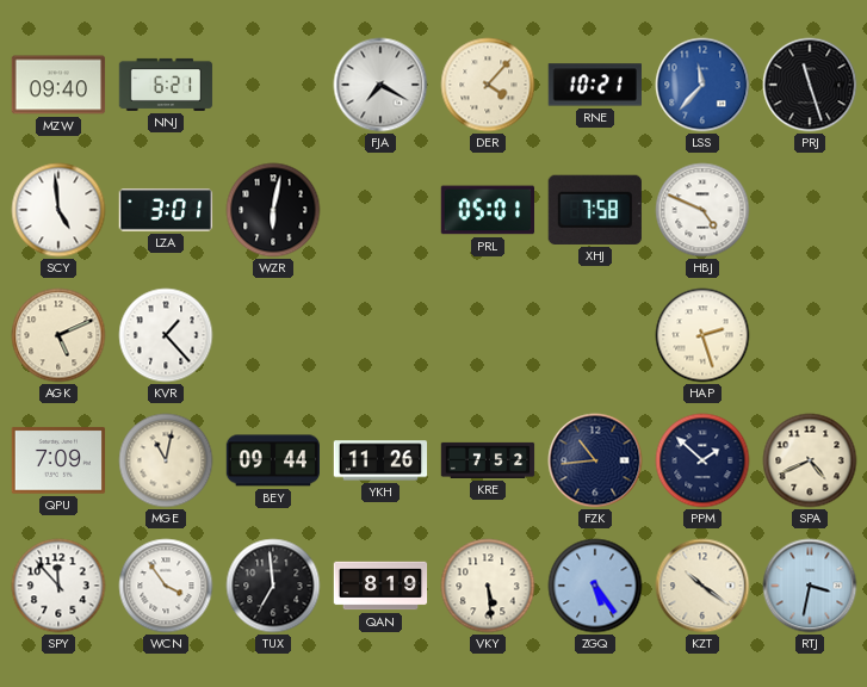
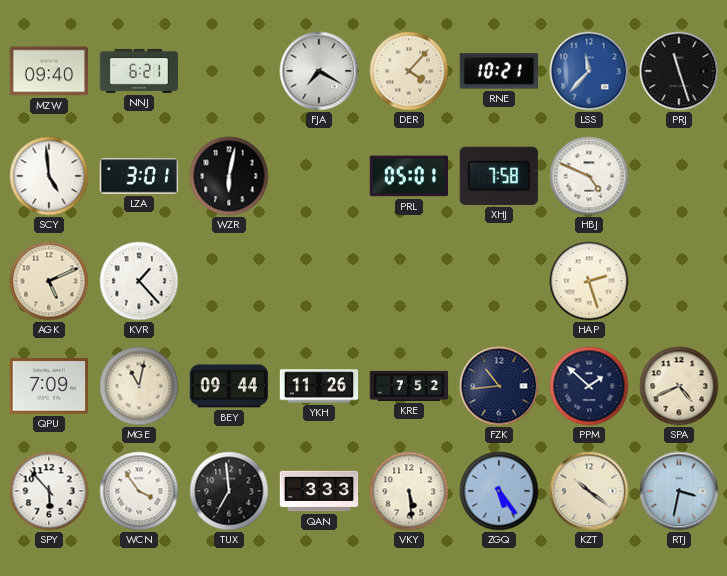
SPY: 11:53 -> 5:53 (49, 491)
QAN: 8:19 -> 3:33 (319, 491)
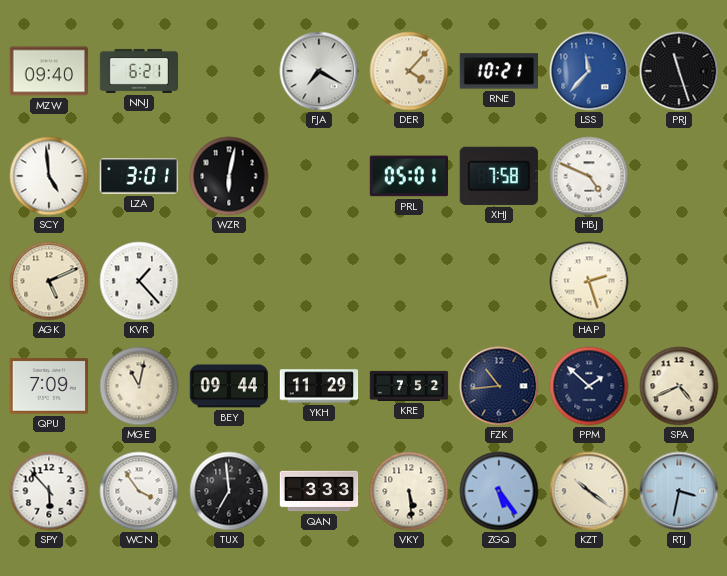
YKH: 11:26 -> 11:29 (319, 386)
